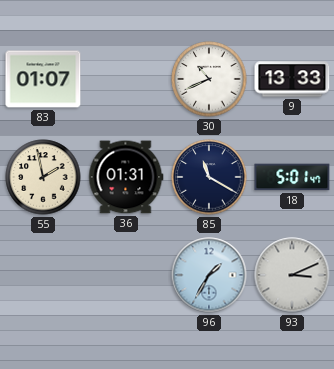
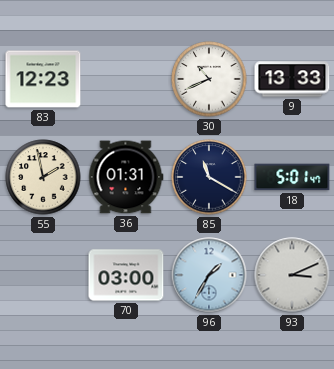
83: 01:07 -> 12:23 (43, 79)
70: none -> 03:00 (126, 275)
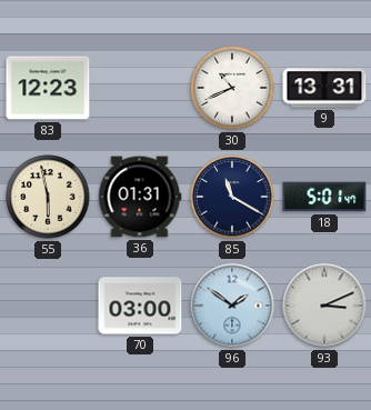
9: 13:33 -> 13:31 (324, 88)
55: 1:58 -> 5:58 (48, 197)
96: 1:35 -> 1:51 (232, 306)
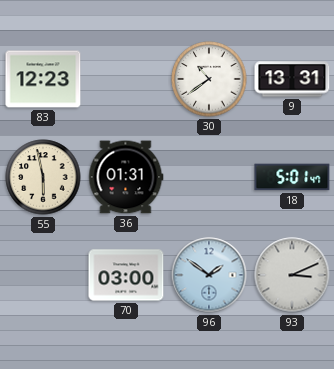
30: 10:41 -> 10:39 (209, 79)
85: 11:20 -> none (232, 197)
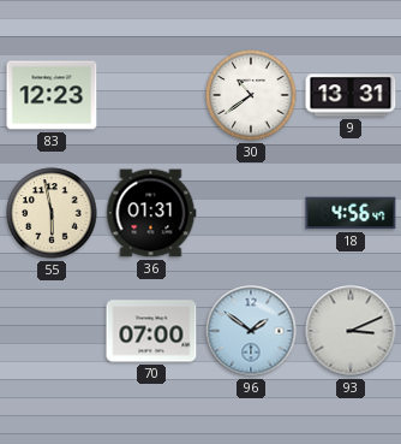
18: 5:01 -> 4:56 (351, 213)
70: 03:00 -> 07:00 (151, 331)
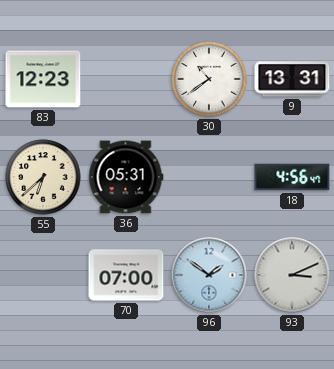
55: 5:58 -> 6:38 (43, 177)
36: 01:31 -> 05:31 (126, 177)
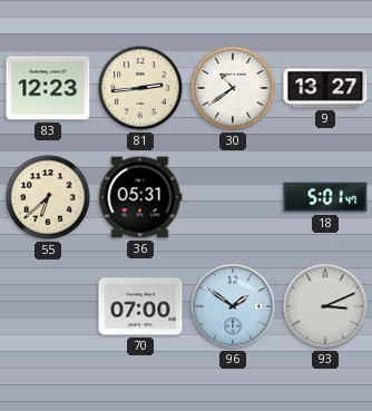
81: none -> 2:44 (140, 88)
9: 13:31 -> 13:27 (325, 88)
18: 4:56 -> 5:01 (325, 197)
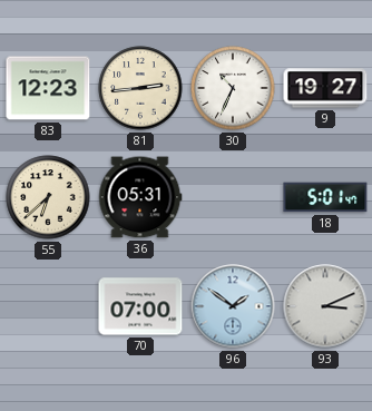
30: 10:39 -> 10:34 (233, 88)
9: 13:27 -> 19:27 (325, 88)
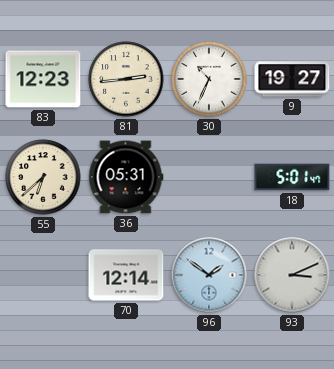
70: 07:00 -> 12:14 (126, 275)
